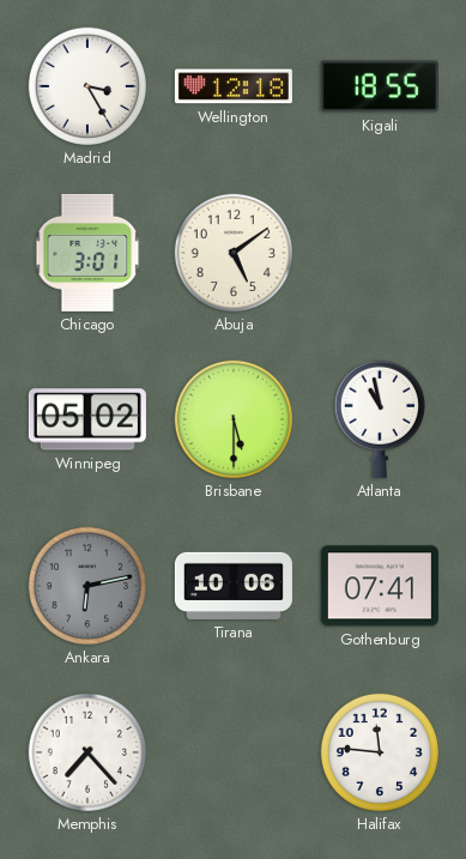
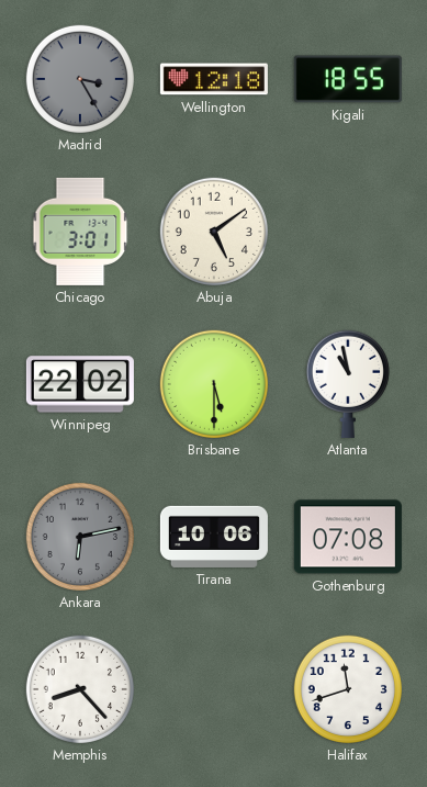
Madrid dial: white -> grey (80, 79)
Winnipeg: 05:02 -> 22:02 (80, 384)
Gothenburg: 07:41 -> 07:08 (348, 537)
Memphis: 7:23 -> 8:23 (80, 689)
Halifax: 11:46 -> 11:42 (348, 689)
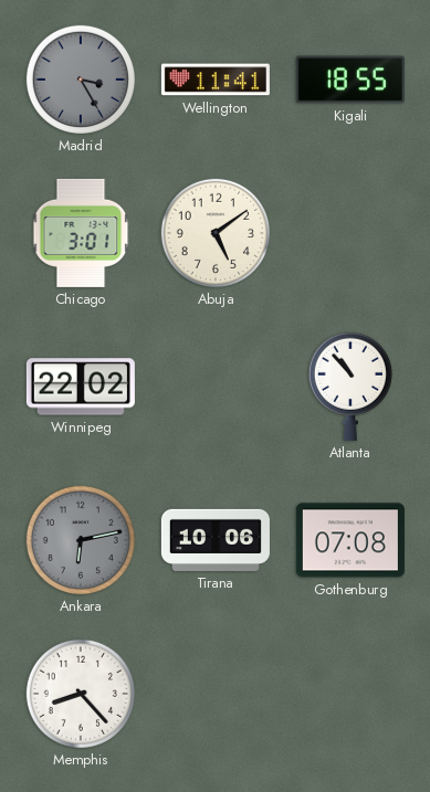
Wellington: 12:18 -> 11:41 (216, 80)
Brisbane: 5:30 -> none (214, 384)
Atlanta: 10:58 -> 10:53 (350, 387)
Halifax: 11:42 -> none (348, 689)
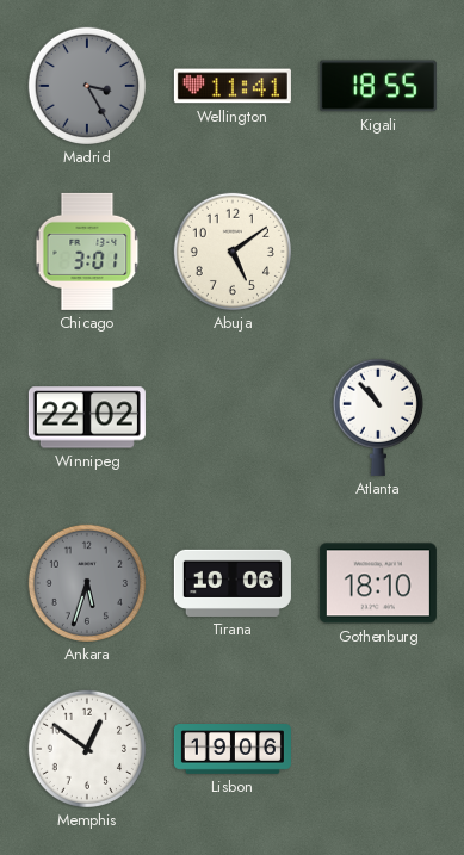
Ankara: 6:13 -> 5:33 (87, 583)
Gothenburg: 07:08 -> 18:10 (378, 583)
Memphis: 8:23 -> 12:51 (87, 749)
Lisbon: none -> 19:06 (233, 750)
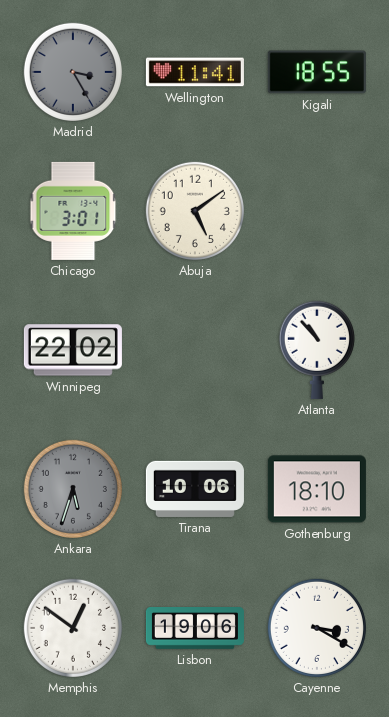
Cayenne: none -> 3:20 (317, 628)
